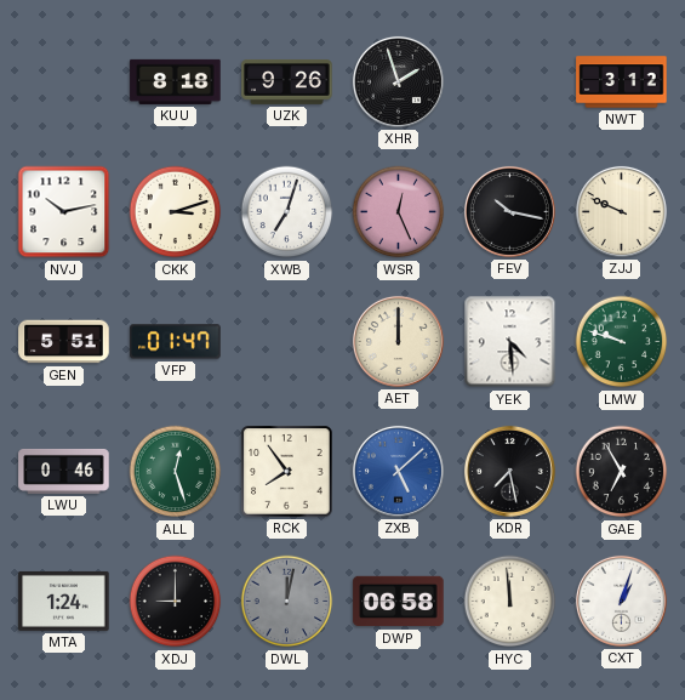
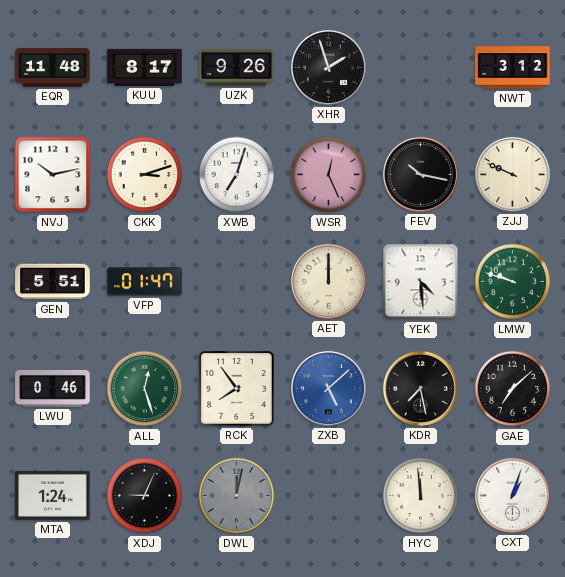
EQR: none -> 11:48 (53, 67)
KUU: 8:18 -> 8:17 (145, 67)
GAE: 6:55 -> 7:08 (513, 389)
XDJ: 9:00 -> 9:04 (145, 496)
DWP: 06:58 -> none (399, 602)
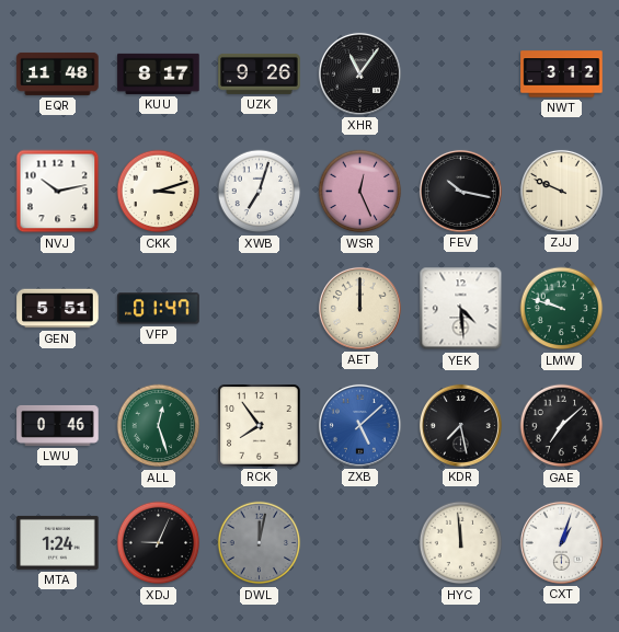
XHR: 1:57 -> 11:06 (359, 73)
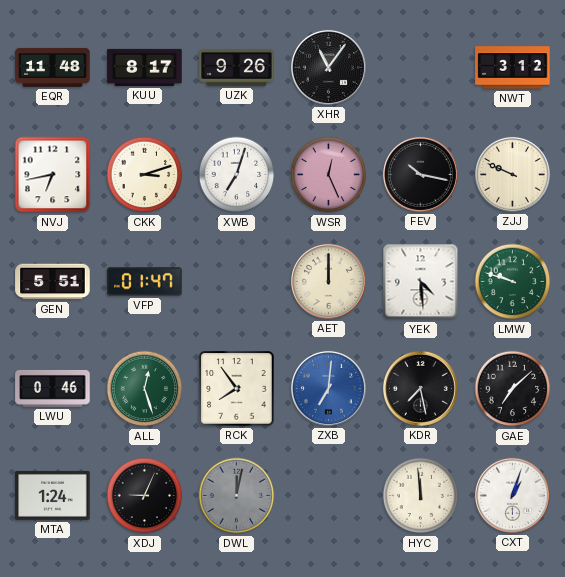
NVJ: 10:13 -> 6:43 (53, 175)
ZXB: 5:08 -> 7:01 (328, 388)
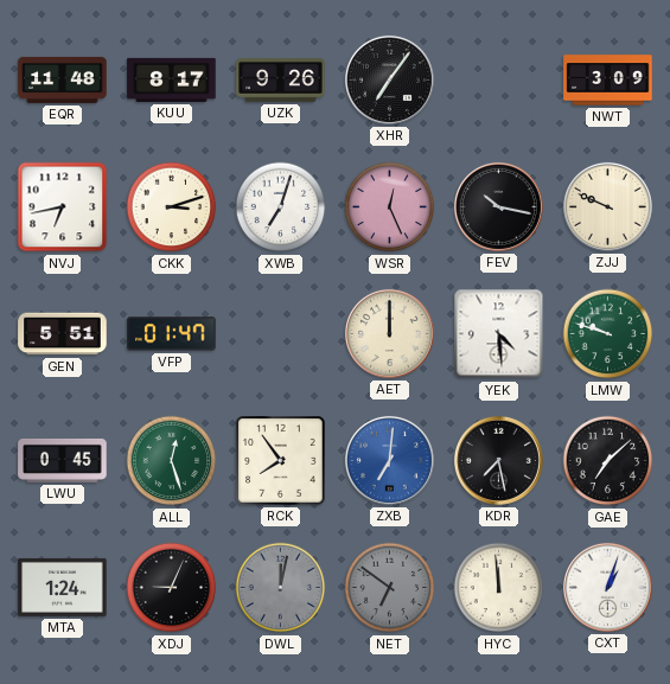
XHR: 11:06 -> 7:06 (389, 79)
NWT: 3:12 -> 3:09 (608, 81)
LWU: 0:46 -> 0:45 (63, 460)
NET: none -> 6:51 (390, 588)
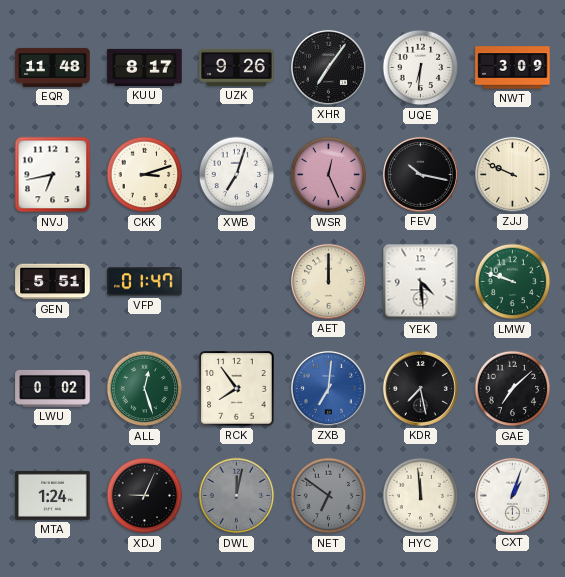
UQE: none -> 6:31 (421, 68)
LWU: 0:45 -> 0:02 (53, 388)
